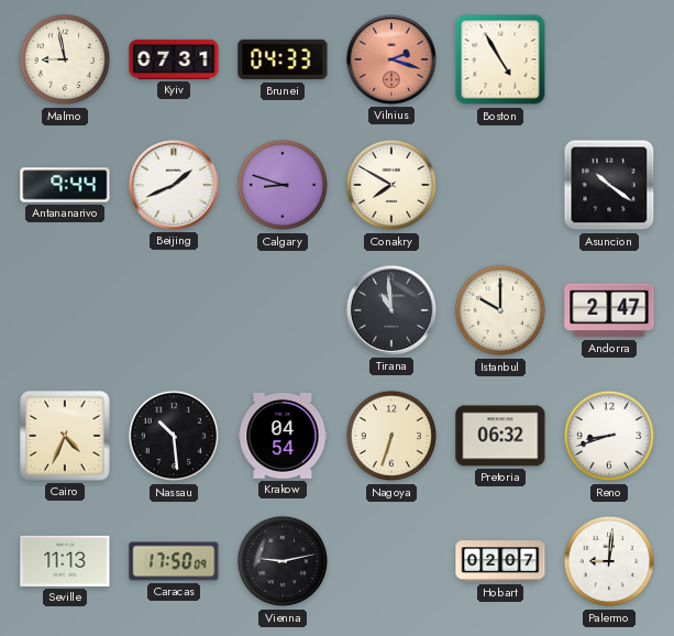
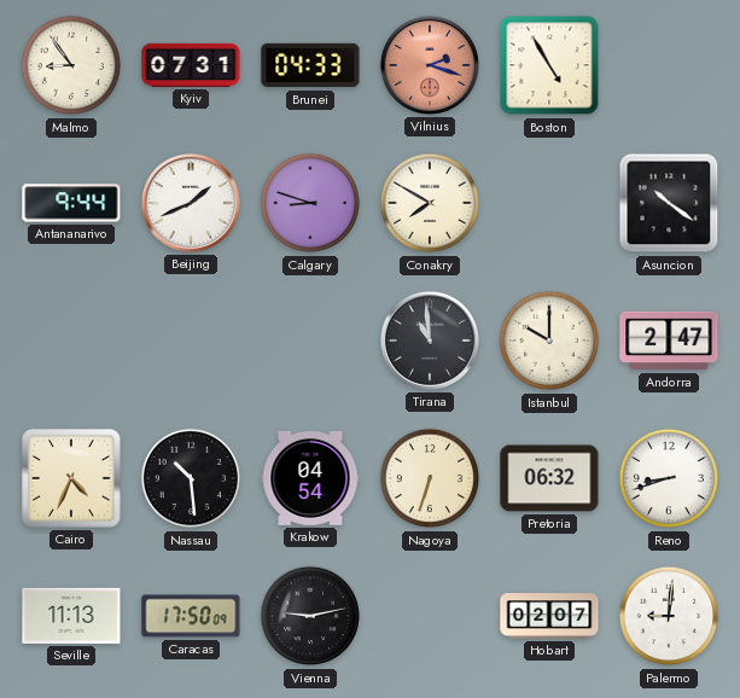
Malmo: 8:58 -> 8:54 (71, 65)
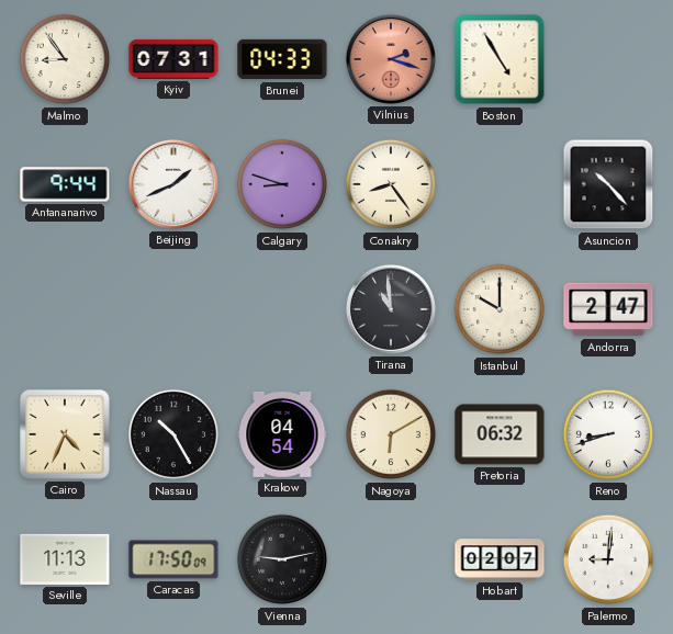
Conakry: 7:50 -> 8:24 (391, 184)
Asuncion: 10:21 -> 10:23 (608, 184)
Nassau: 10:29 -> 10:25 (173, 434)
Nagoya: 6:33 -> 6:10 (391, 434)
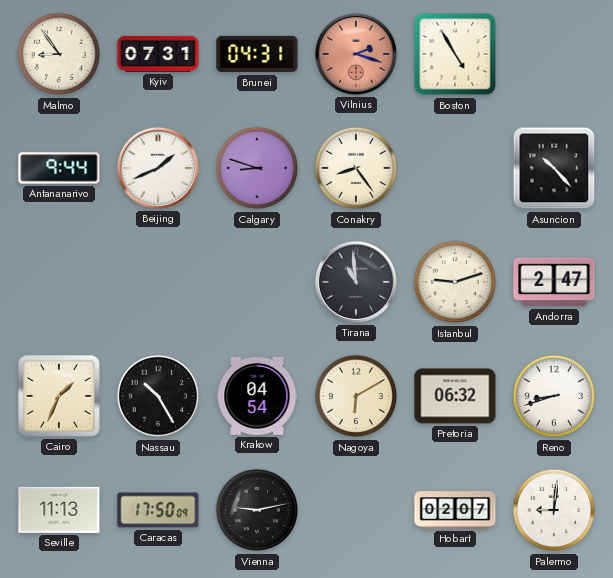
Brunei: 04:33 -> 04:31 (257, 54)
Istanbul: 10:00 -> 9:12 (455, 282)
Cairo: 4:34 -> 1:34 (59, 396)
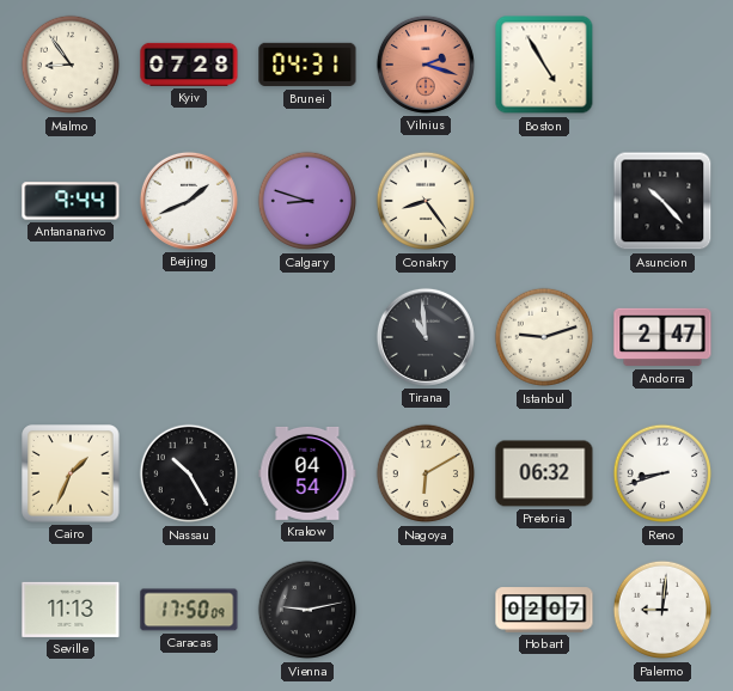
Kyiv: 07:31 -> 07:28 (189, 65)
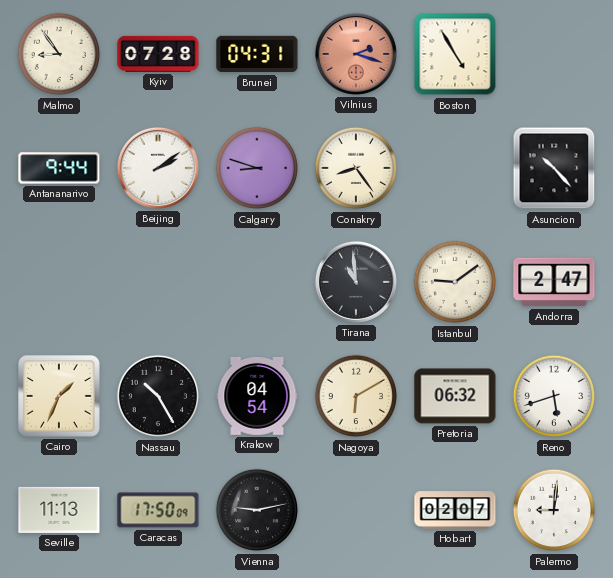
Beijing: 1:41 -> 2:09 (158, 168)
Istanbul: 9:12 -> 9:09 (455, 282)
Reno: 8:42 -> 5:42 (554, 396)
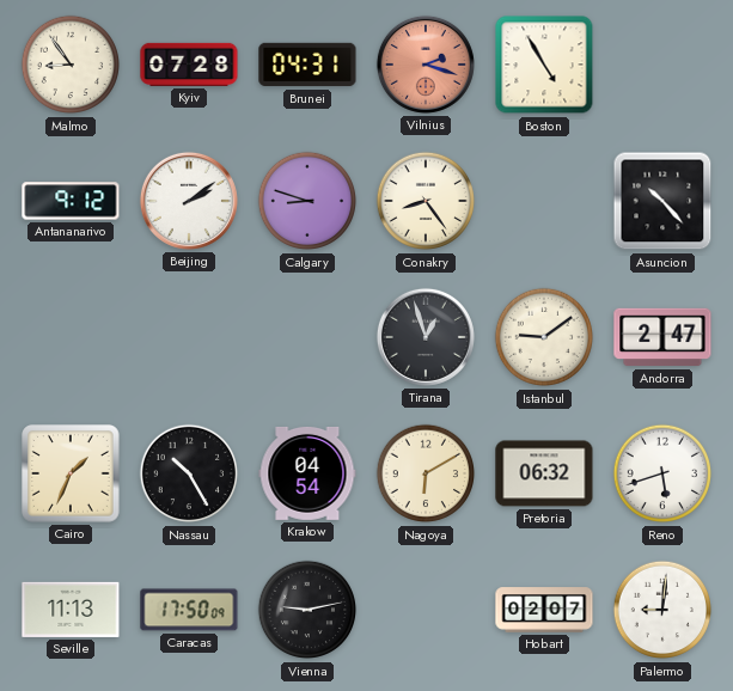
Antananarivo: 9:44 -> 9:12 (71, 201)
Tirana: 10:59 -> 12:57 (426, 337)
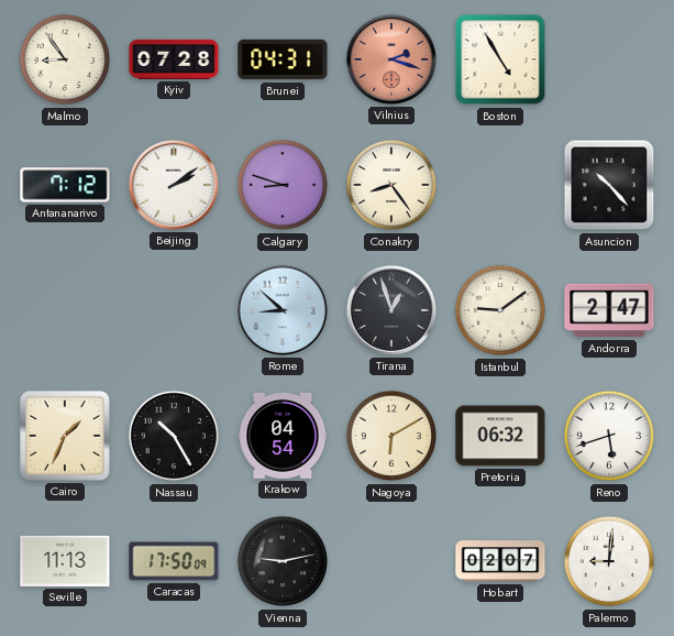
Antananarivo: 9:12 -> 7:12 (65, 185)
Rome: none -> 8:52 (283, 310)
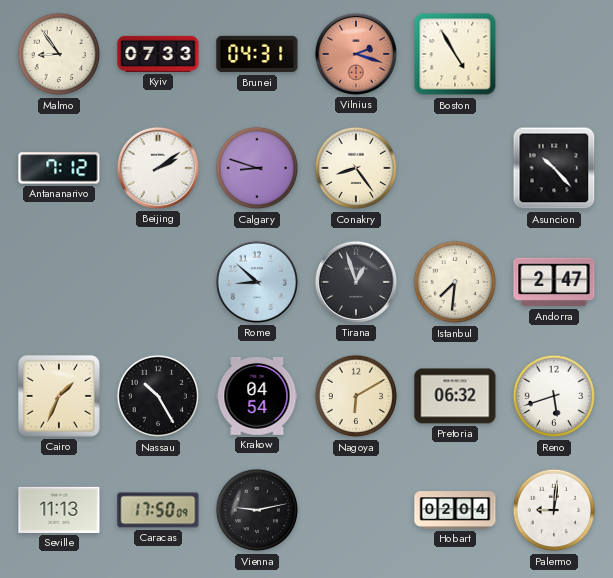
Kyiv: 07:28 -> 07:33 (158, 54)
Istanbul: 9:09 -> 7:31 (455, 282)
Hobart: 02:07 -> 02:04 (455, 510)
